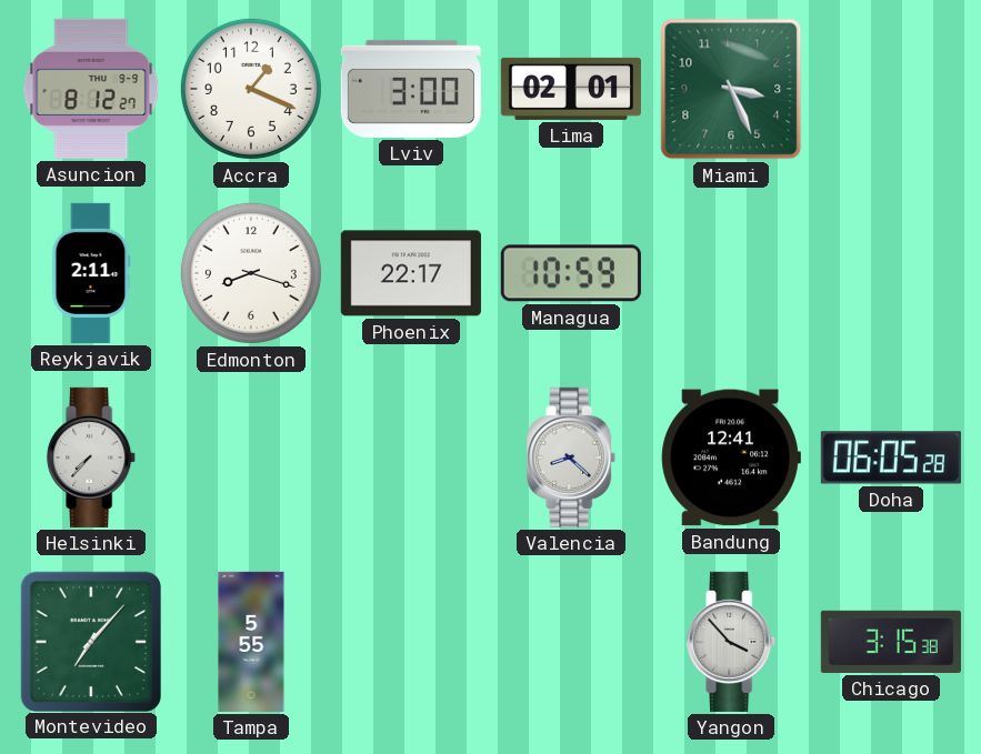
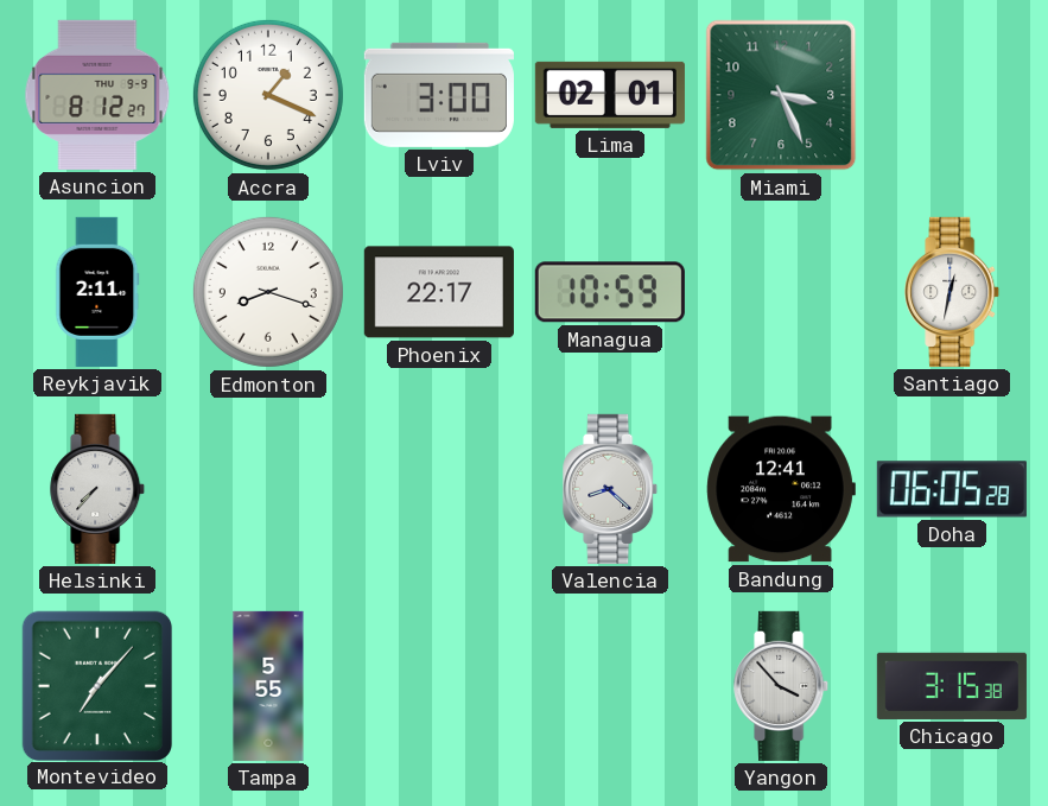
Santiago: none -> 12:32 (953, 292)
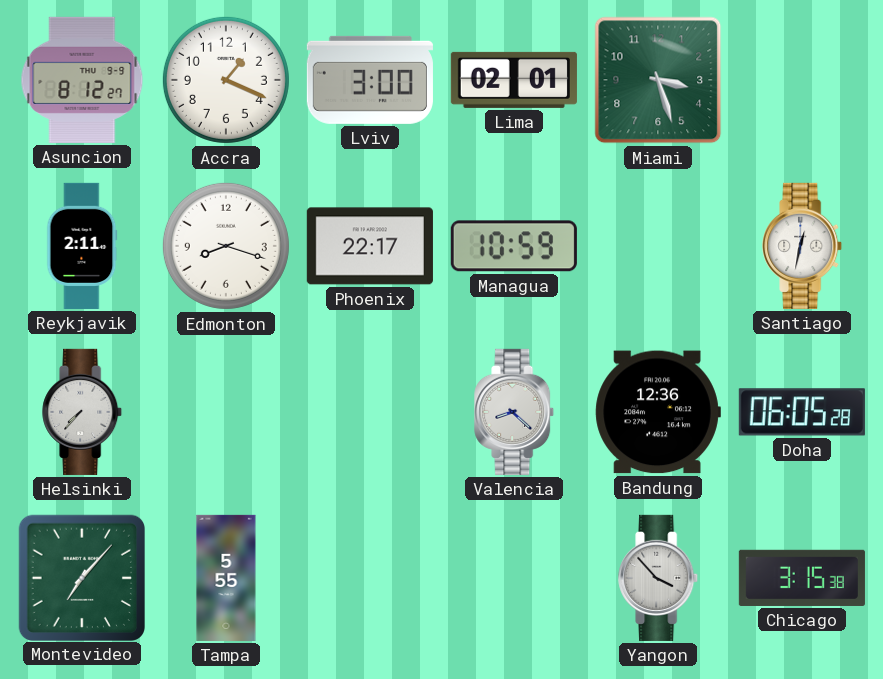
Miami: 3:26 -> 3:27 (658, 80)
Bandung: 12:41 -> 12:36 (658, 412)
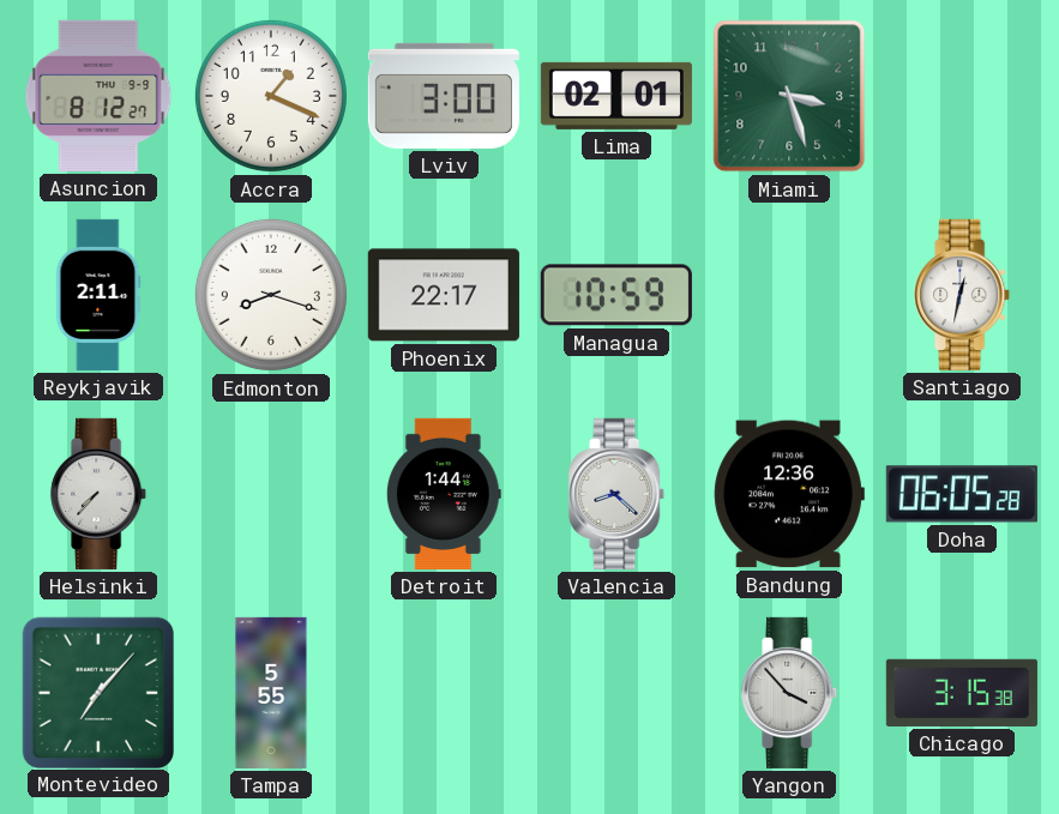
Detroit: none -> 1:44 (444, 494)
